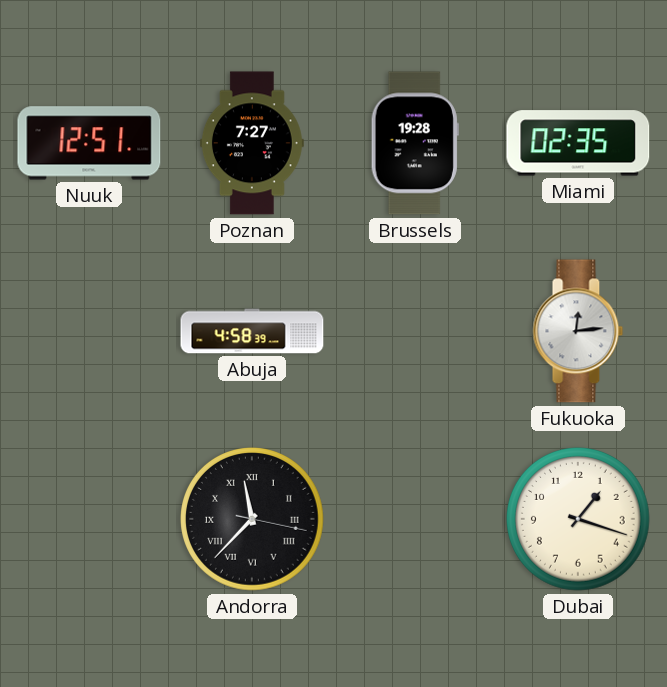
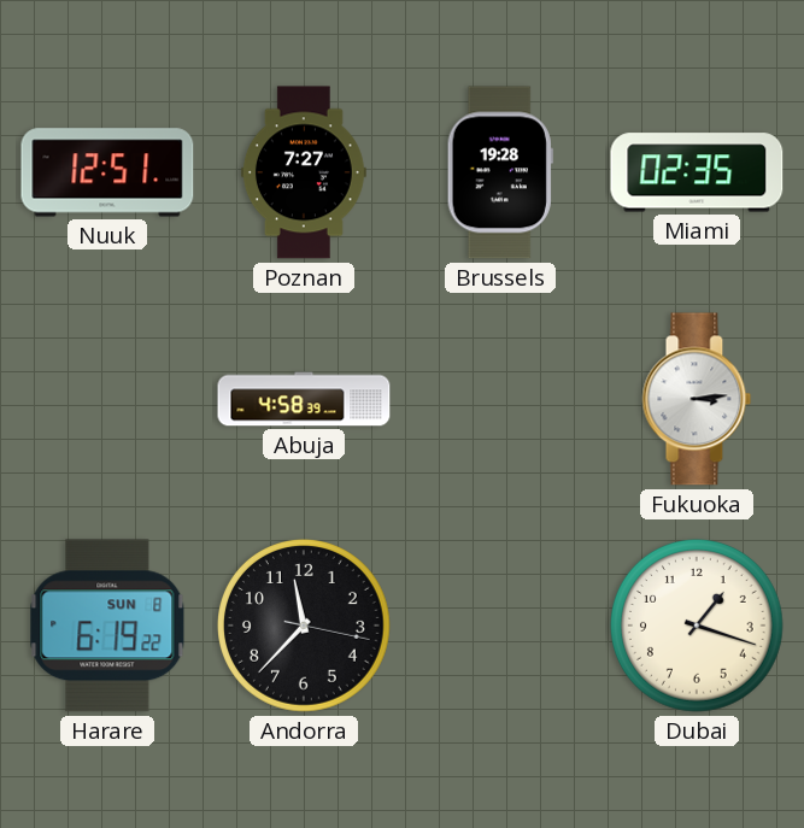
Fukuoka: 12:14 -> 3:14 (697, 399)
Harare: none -> 6:19 (107, 626)
Andorra numerals: Roman -> Arabic (305, 627)
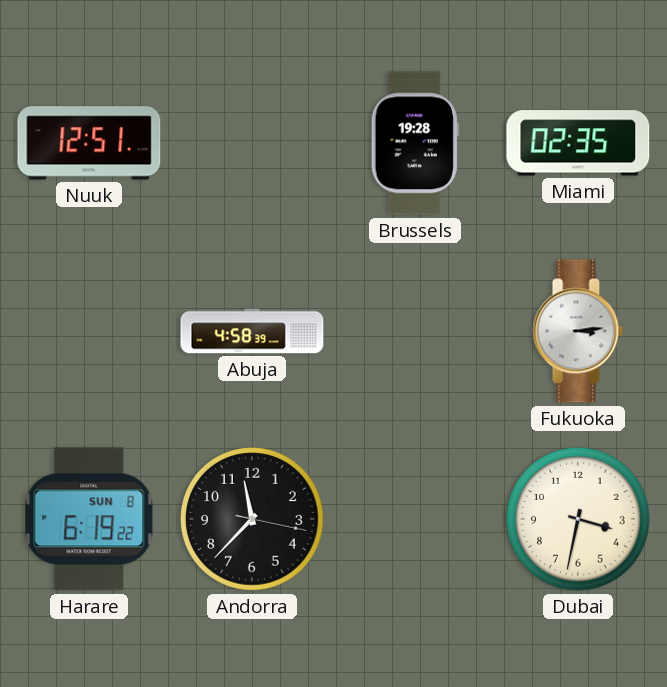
Poznan: 7:27 -> none (304, 172)
Dubai: 1:18 -> 3:32 (579, 520)
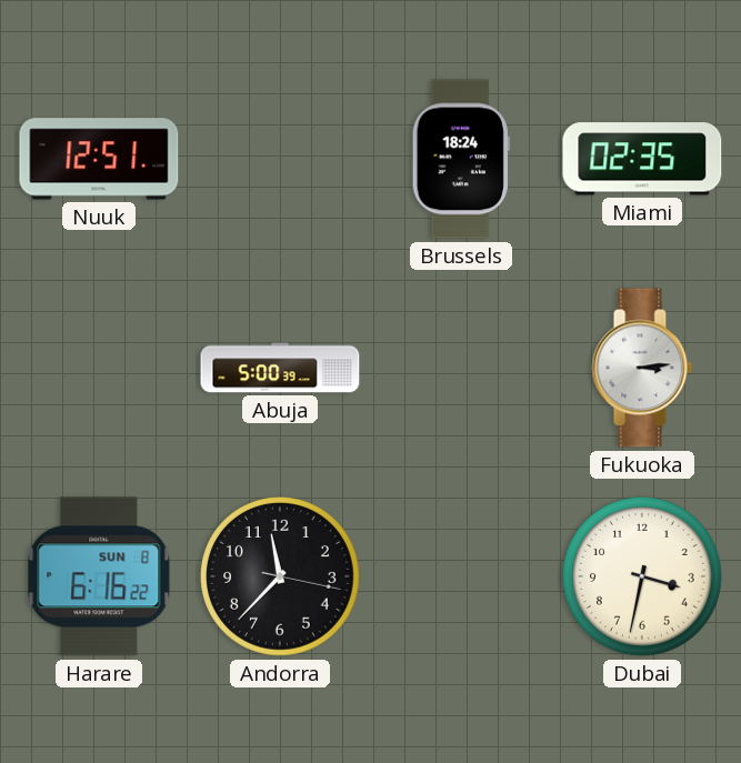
Brussels: 19:28 -> 18:24 (461, 159)
Abuja: 4:58 -> 5:00 (280, 368)
Harare: 6:19 -> 6:16 (99, 576)
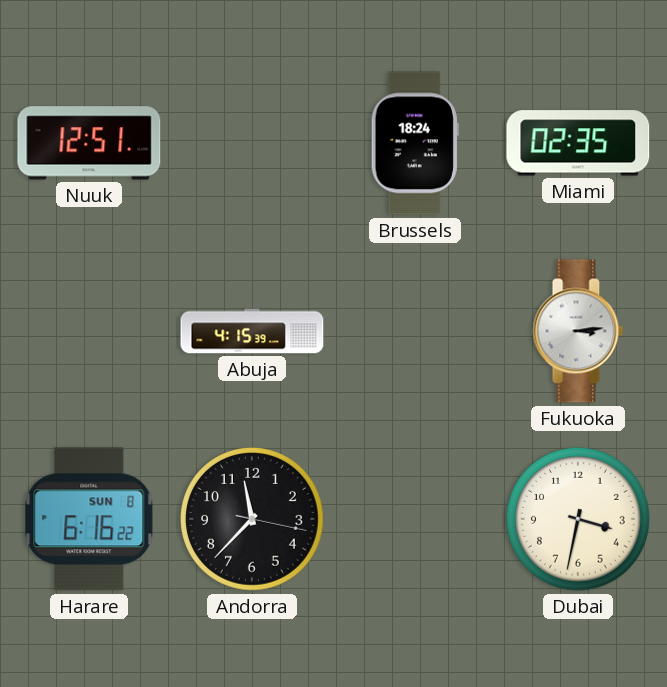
Abuja: 5:00 -> 4:15 (252, 331)
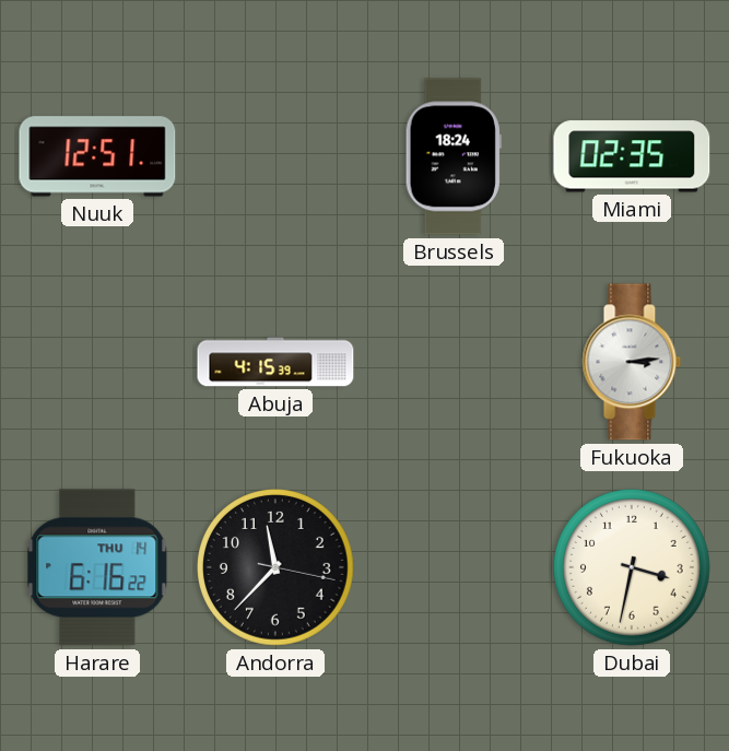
Harare date: SUN 8 -> THU 14 (97, 567)
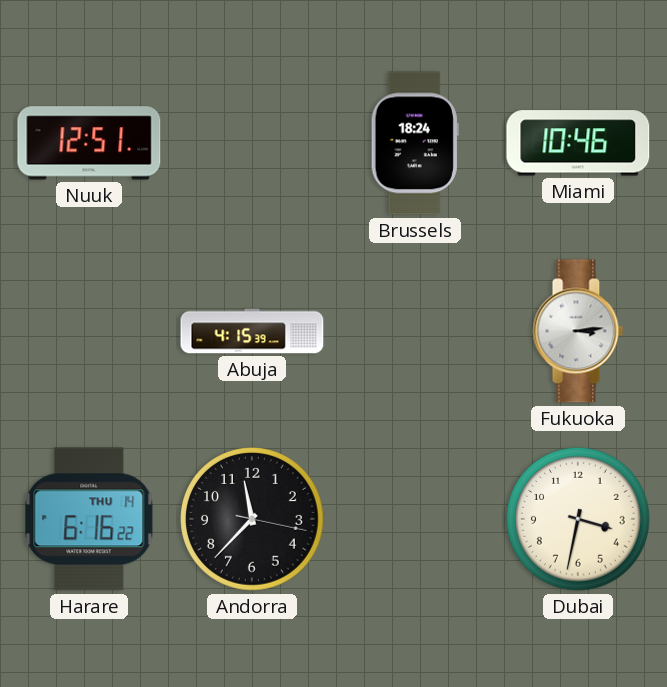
Miami: 02:35 -> 10:46 (578, 143)
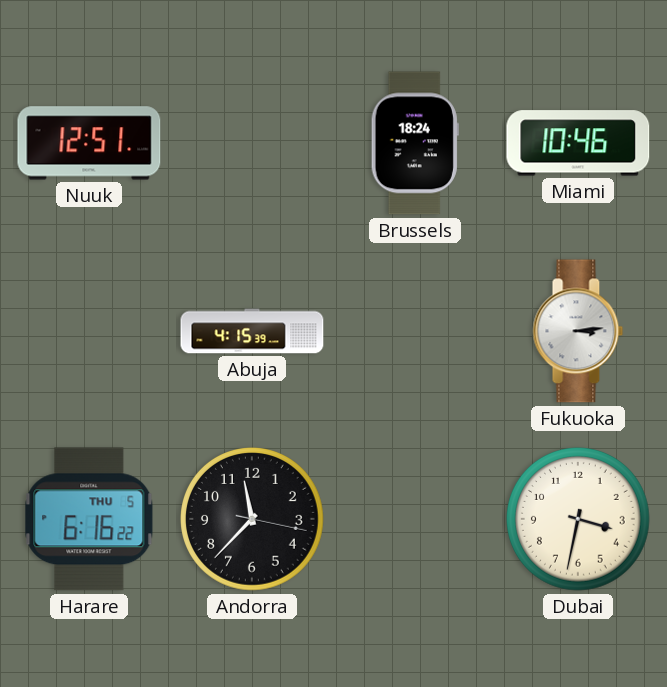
Harare date: THU 14 -> THU 5 (89, 519)
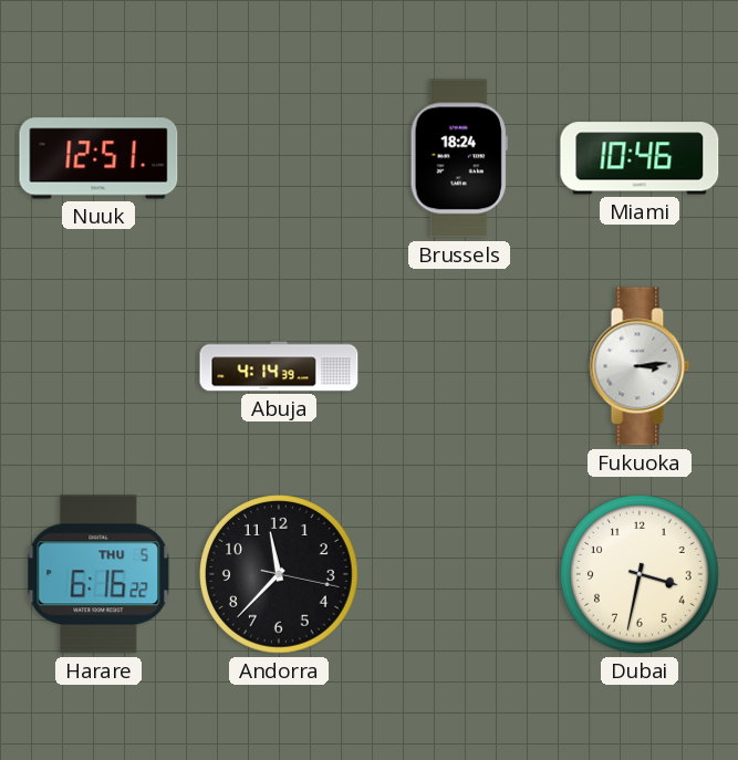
Abuja: 4:15 -> 4:14 (279, 366)
